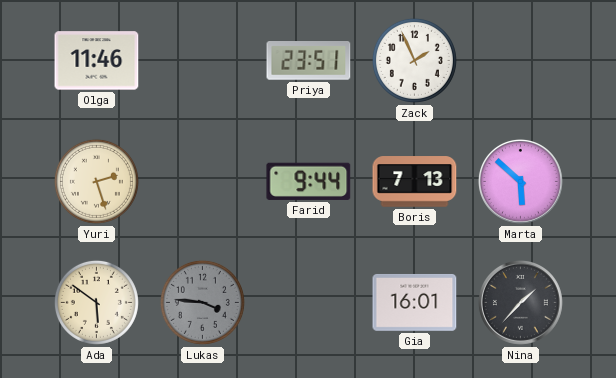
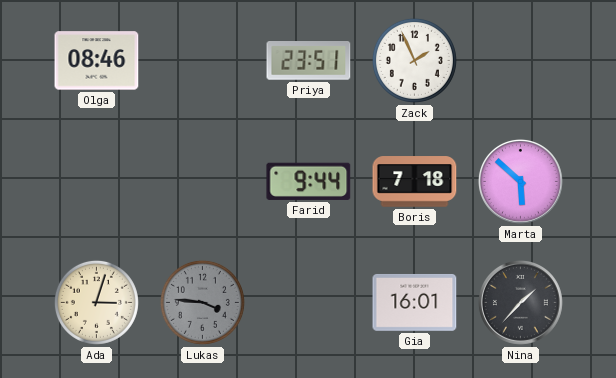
Olga: 11:46 -> 08:46 (97, 61)
Yuri: 2:27 -> none (96, 181)
Boris: 7:13 -> 7:18 (415, 182)
Ada: 5:51 -> 3:03 (96, 302)
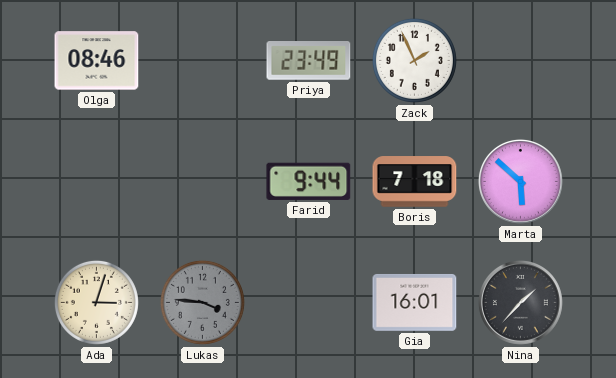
Priya: 23:51 -> 23:49 (309, 61)
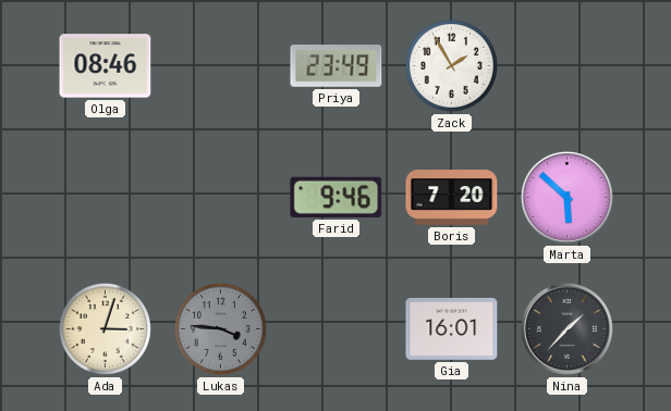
Zack: 1:56 -> 1:55 (451, 65)
Farid: 9:44 -> 9:46 (337, 197)
Boris: 7:18 -> 7:20 (452, 198)
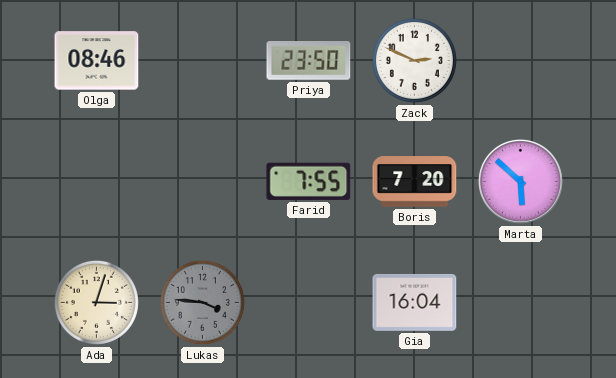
Priya: 23:49 -> 23:50 (309, 61)
Zack: 1:55 -> 2:49 (414, 60)
Farid: 9:46 -> 7:55 (309, 181)
Gia: 16:01 -> 16:04 (415, 302)
Nina: 1:37 -> none (566, 328)
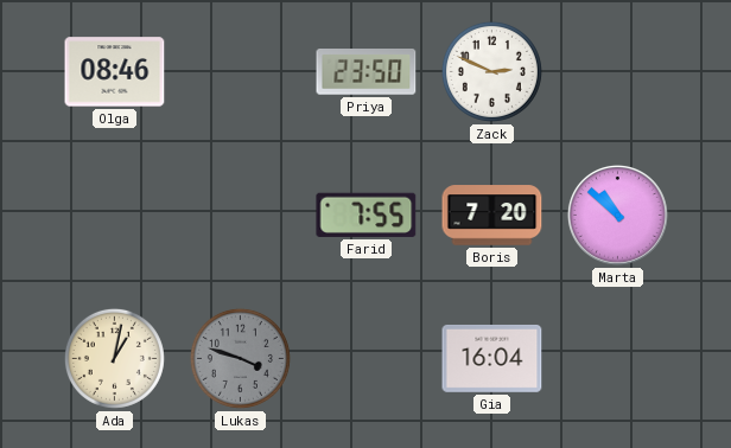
Marta: 5:52 -> 10:52 (617, 215)
Ada: 3:03 -> 1:02 (114, 358)
Lukas: 3:46 -> 3:48 (240, 358)
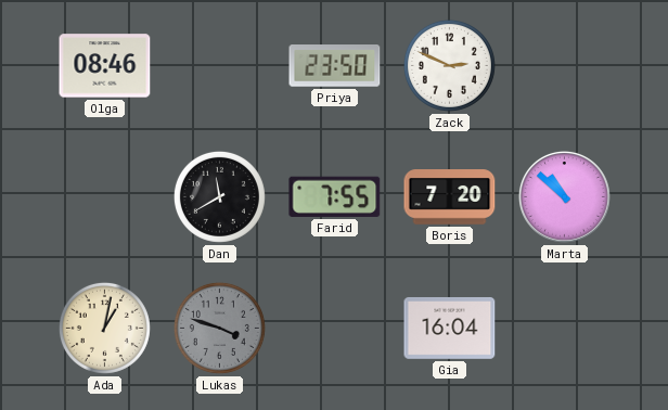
Dan: none -> 11:40 (219, 196)
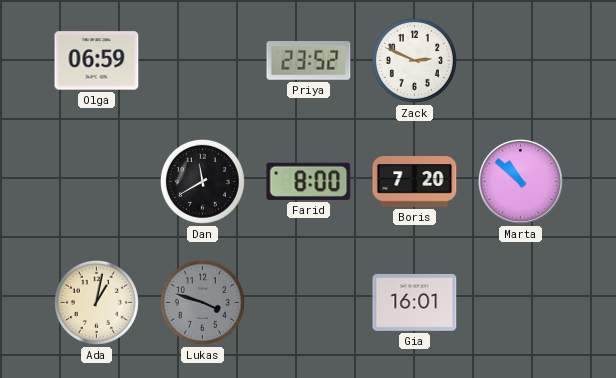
Olga: 08:46 -> 06:59 (97, 61)
Priya: 23:50 -> 23:52 (309, 61)
Farid: 7:55 -> 8:00 (309, 181)
Gia: 16:04 -> 16:01 (415, 302)
